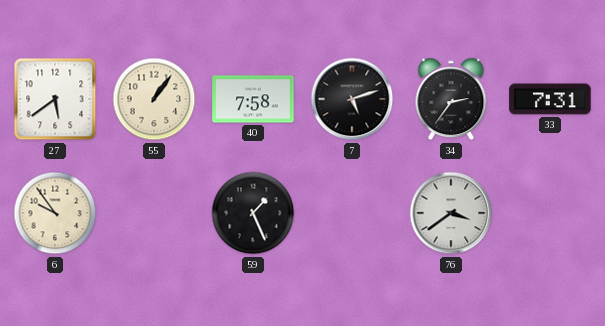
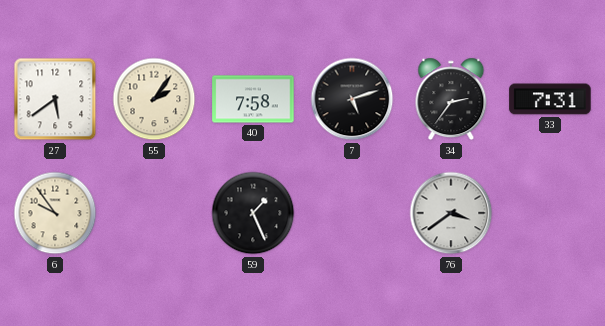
55: 1:06 -> 2:06 (154, 99)
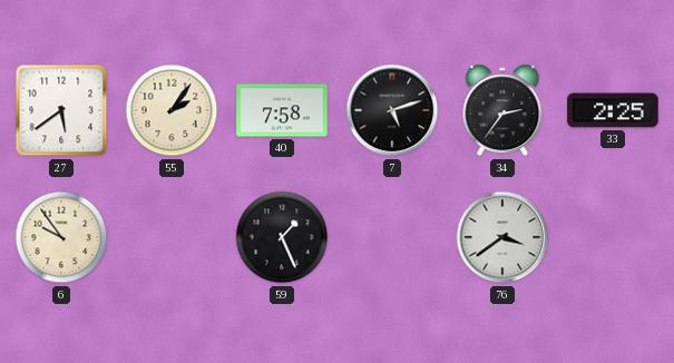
33: 7:31 -> 2:25 (613, 110)
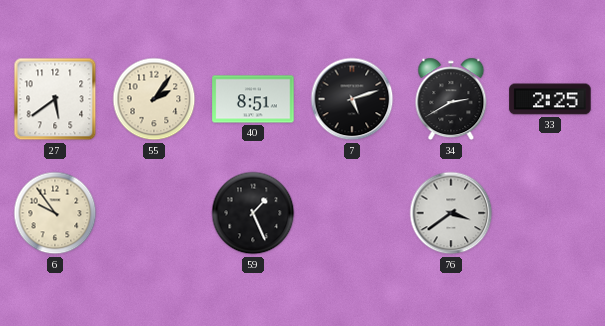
40: 7:58 -> 8:51 (253, 99)
34: 2:36 -> 2:40 (451, 99)
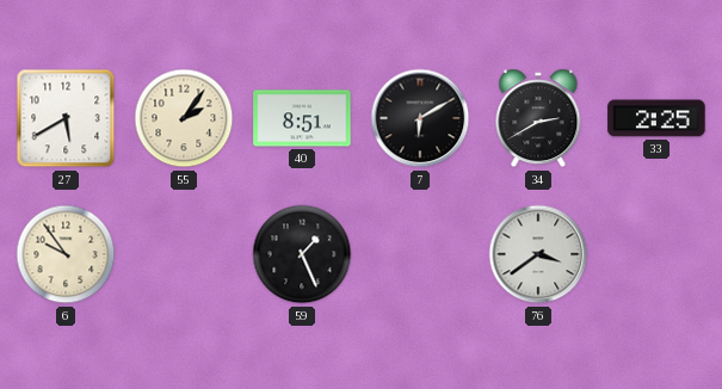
27: 5:39 -> 5:40 (66, 118)
7: 5:12 -> 6:10 (420, 118)
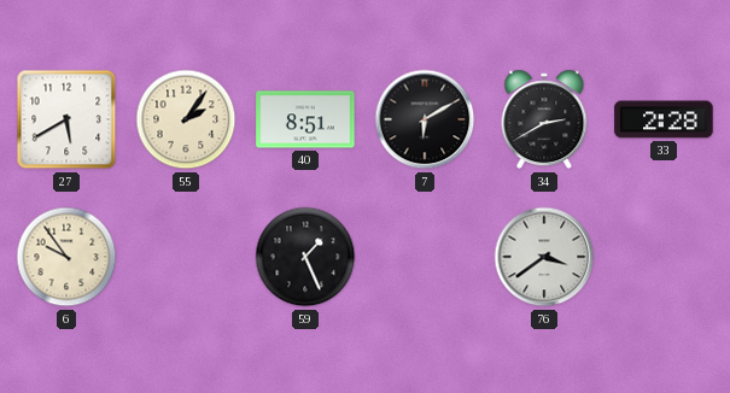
33: 2:25 -> 2:28 (664, 119)
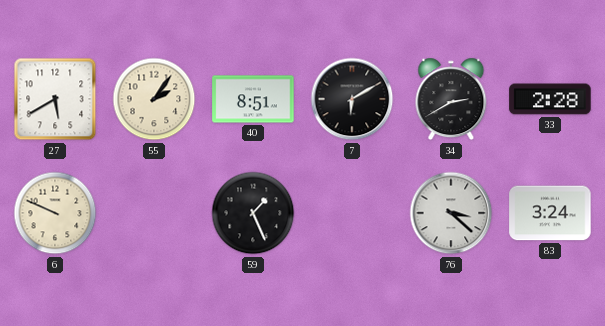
6: 9:54 -> 9:49 (55, 213)
76: 3:39 -> 3:22 (451, 213)
83: none -> 3:24 (550, 213)
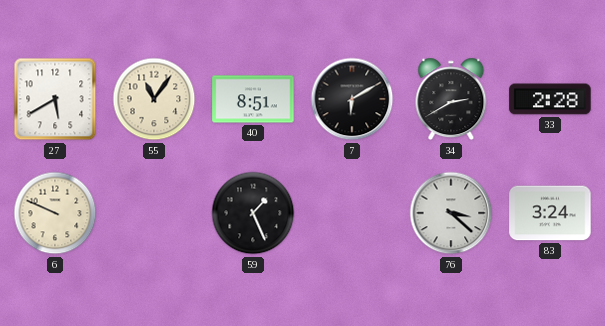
55: 2:06 -> 11:06 (154, 99)
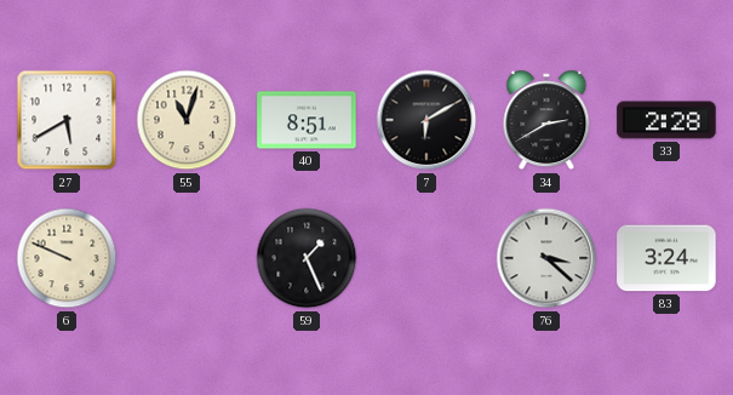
55: 11:06 -> 11:03 (187, 120)
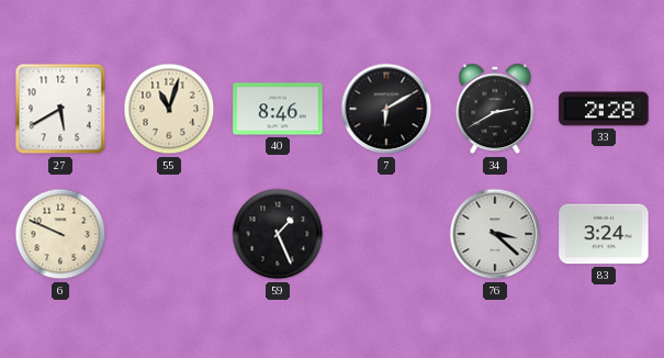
40: 8:51 -> 8:46 (278, 109)
